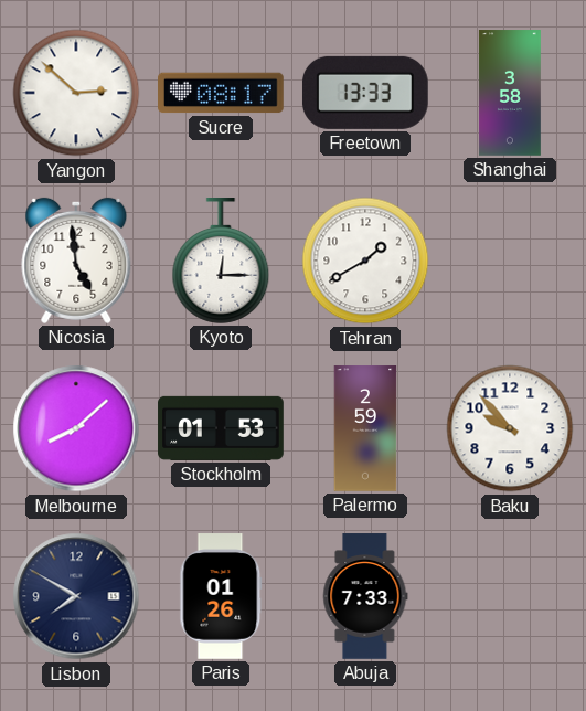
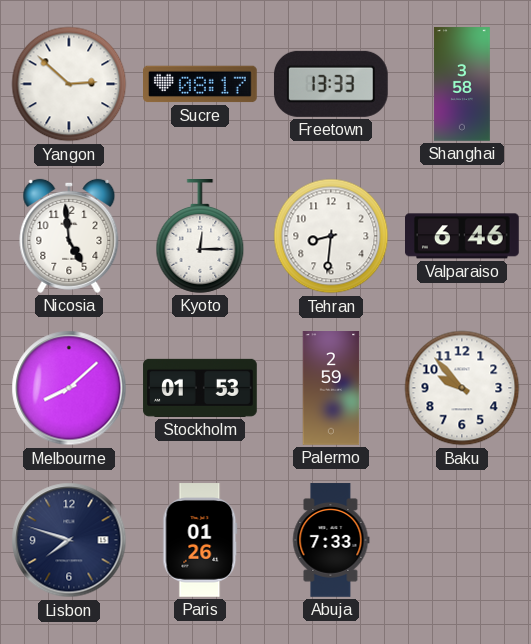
Tehran: 1:40 -> 8:31 (331, 236)
Valparaiso: none -> 6:46 (463, 236)
Lisbon: 7:50 -> 7:48 (69, 540)
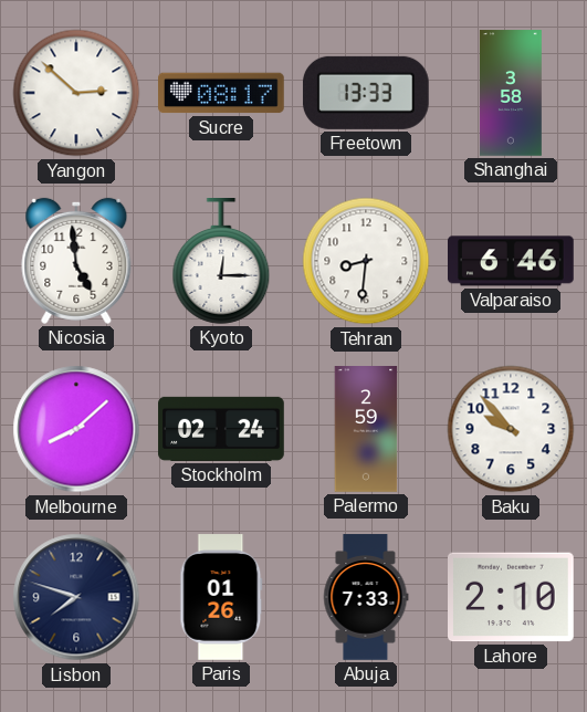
Stockholm: 01:53 -> 02:24 (221, 429)
Lahore: none -> 2:10 (512, 597)
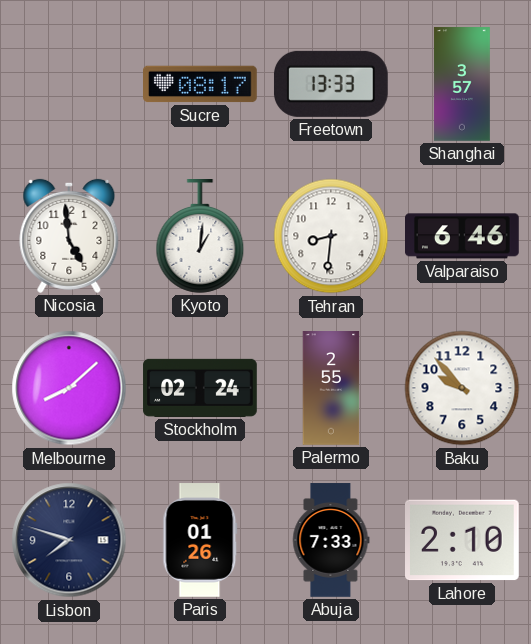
Yangon: 2:52 -> none (76, 93)
Shanghai: 3:58 -> 3:57 (462, 84)
Kyoto: 12:15 -> 1:01 (200, 237)
Palermo: 2:59 -> 2:55 (331, 388)
